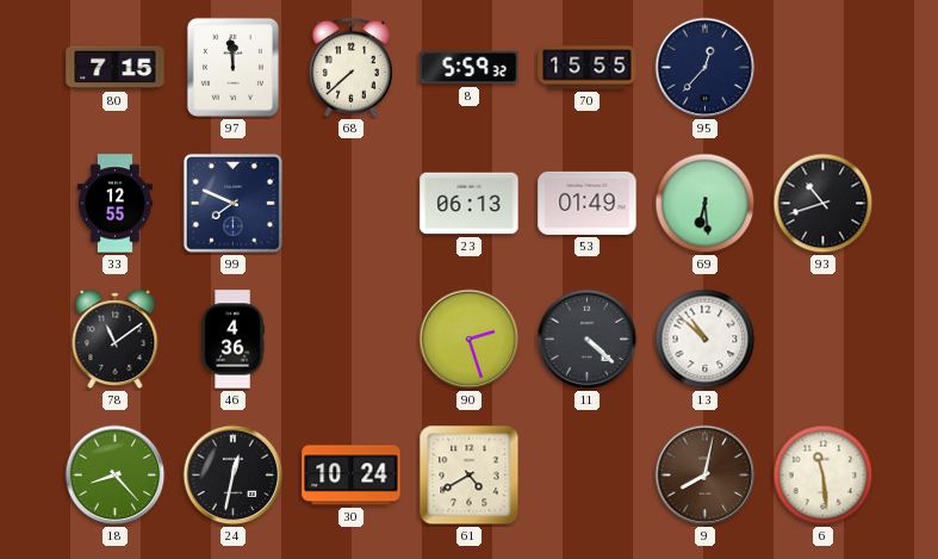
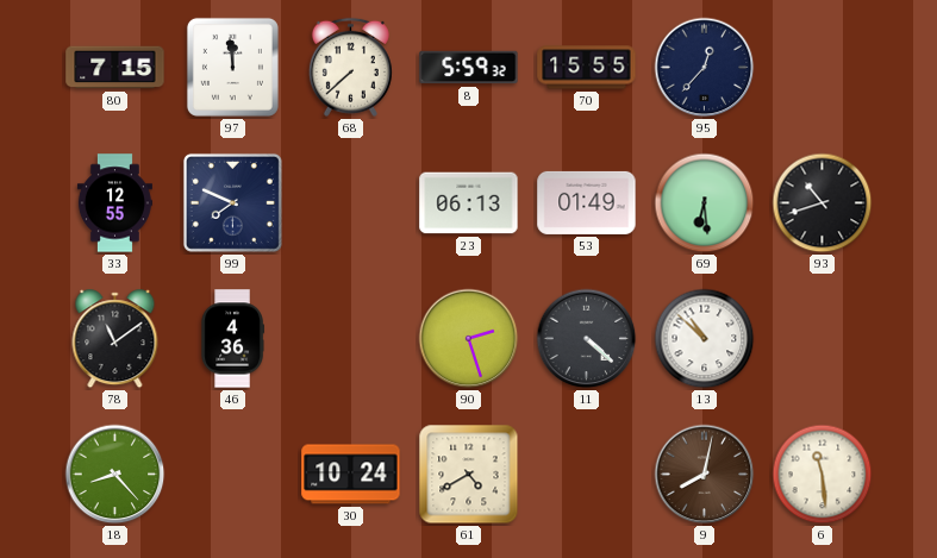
24: 12:32 -> none (234, 476)
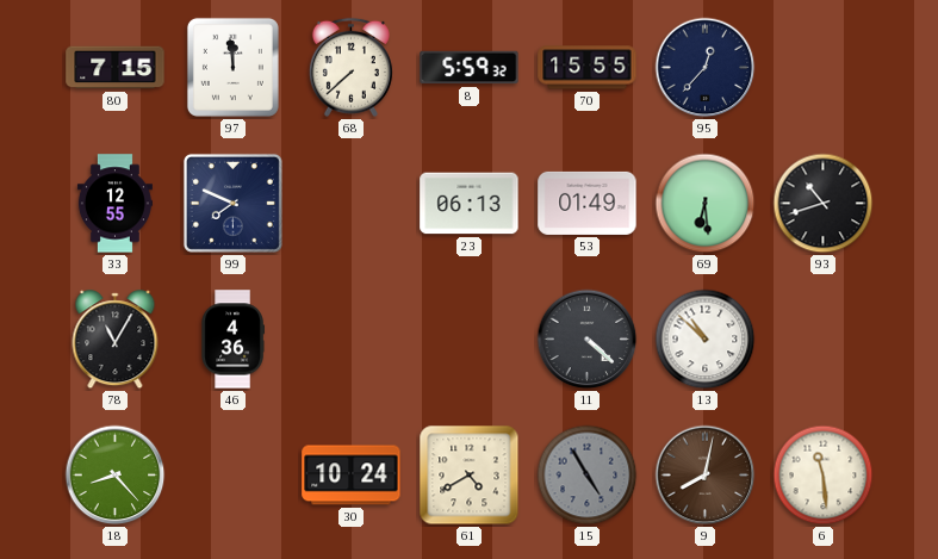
78: 11:09 -> 11:05 (116, 340)
90: 2:27 -> none (469, 339)
15: none -> 4:55 (588, 476)
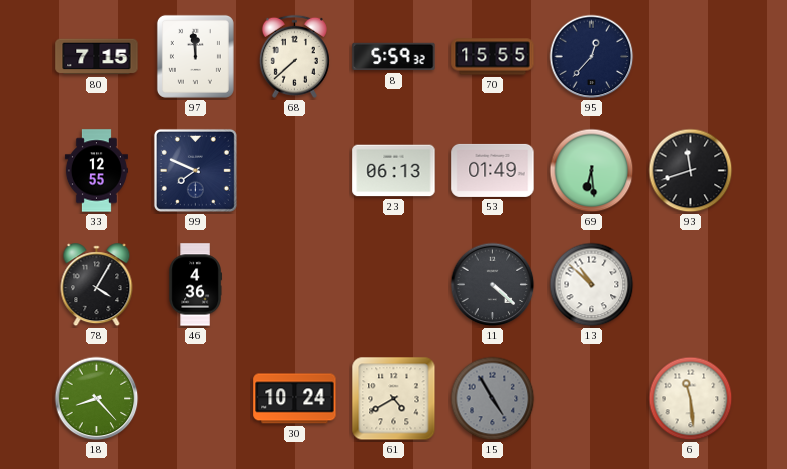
93: 10:42 -> 11:42 (691, 171)
78: 11:05 -> 4:05 (97, 285)
9: 8:02 -> none (706, 476)
